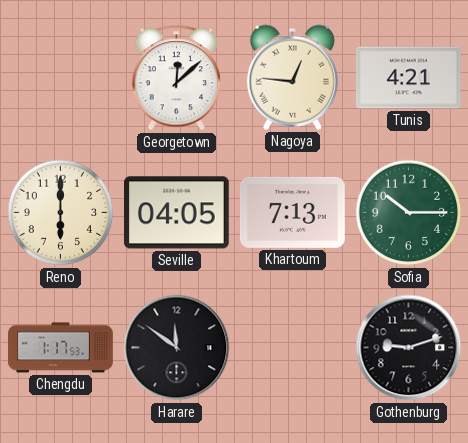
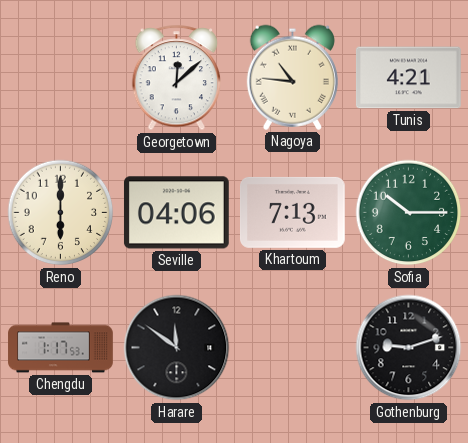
Nagoya: 12:46 -> 10:46 (292, 77)
Seville: 04:05 -> 04:06 (176, 213)
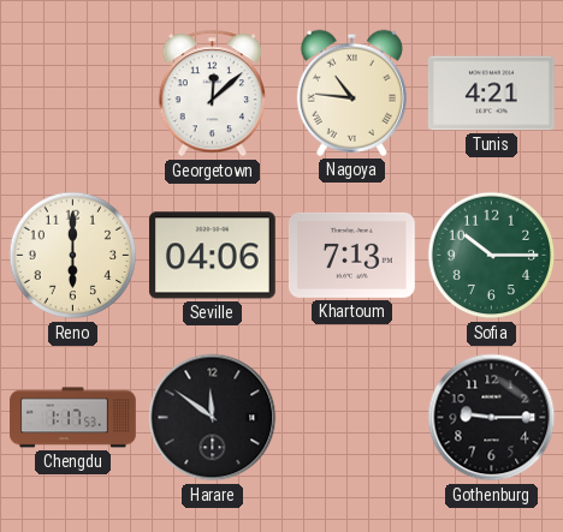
Gothenburg: 9:12 -> 9:15 (492, 418)
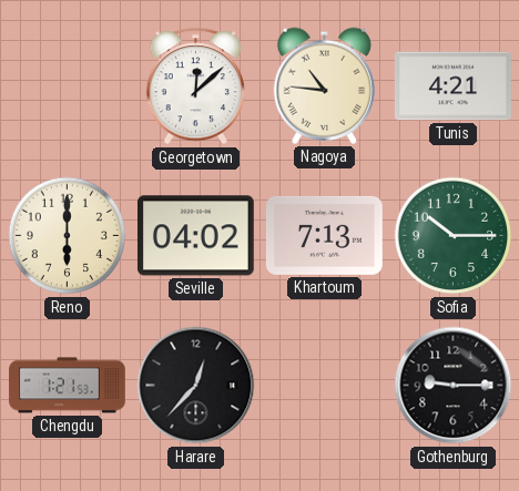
Seville: 04:06 -> 04:02 (195, 236)
Chengdu: 1:17 -> 1:21 (68, 386)
Harare: 11:51 -> 12:37 (196, 386)
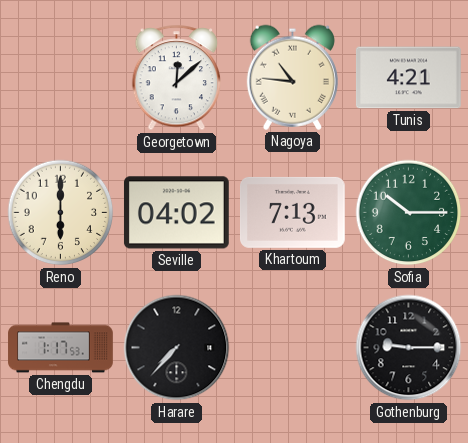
Chengdu: 1:21 -> 1:17 (61, 348)
Harare: 12:37 -> 7:37 (177, 348)
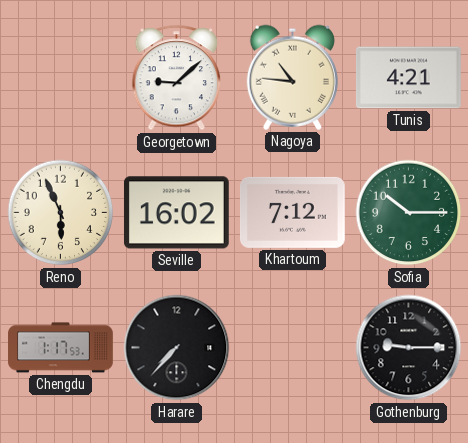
Georgetown: 12:08 -> 9:08 (177, 78)
Reno: 6:00 -> 5:56 (61, 213)
Seville: 04:02 -> 16:02 (176, 213)
Khartoum: 7:13 -> 7:12 (293, 212)
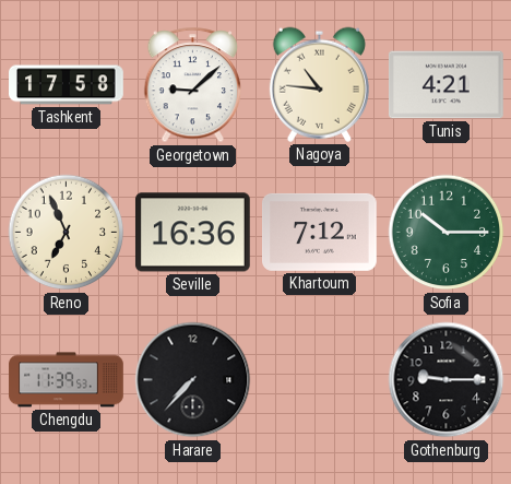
Tashkent: none -> 17:58 (67, 85)
Reno: 5:56 -> 6:56 (67, 233)
Seville: 16:02 -> 16:36 (192, 233)
Chengdu: 1:17 -> 11:39 (67, 380)
